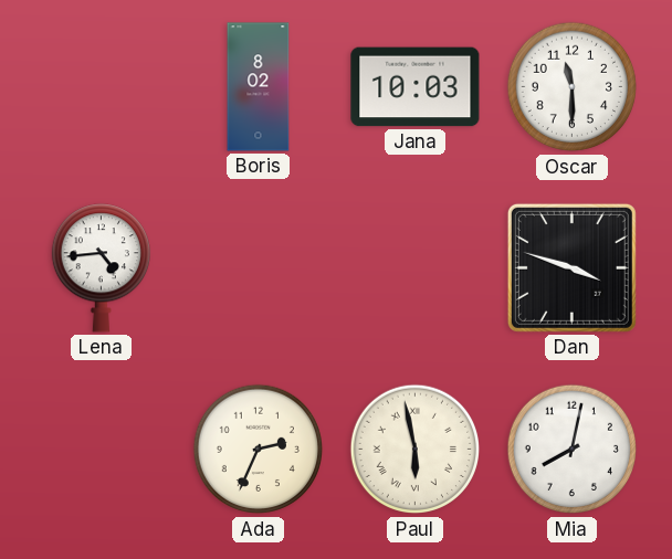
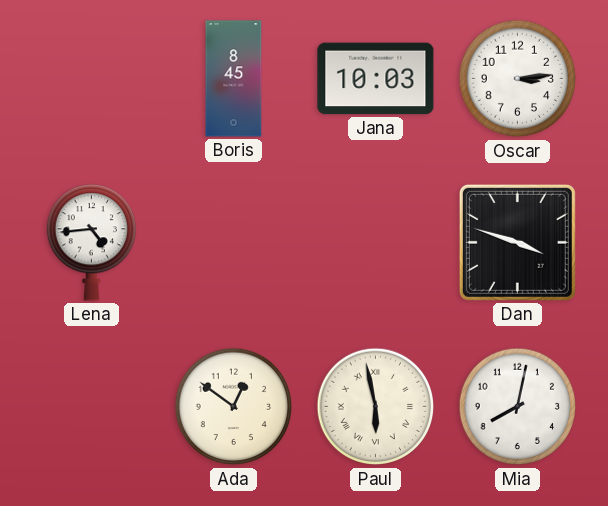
Boris: 8:02 -> 8:45 (234, 79)
Oscar: 11:30 -> 3:14 (518, 79)
Ada: 2:34 -> 12:51 (234, 407)
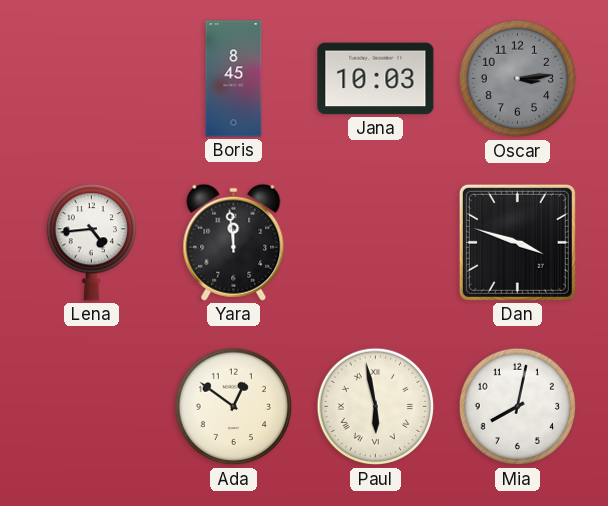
Oscar dial: white -> grey (518, 79)
Yara: none -> 11:59 (234, 242)
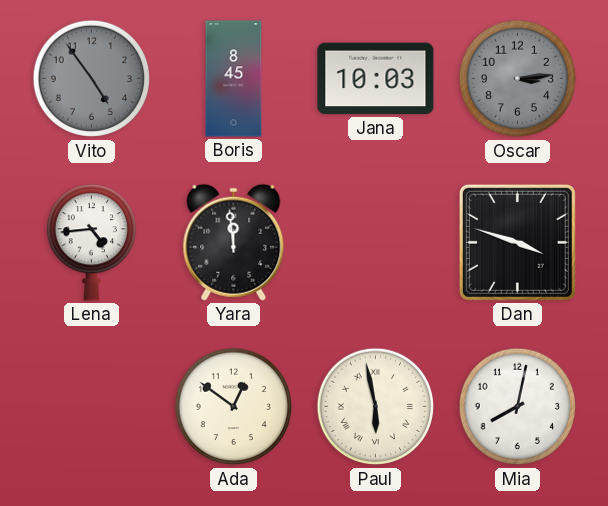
Vito: none -> 4:54 (92, 79)
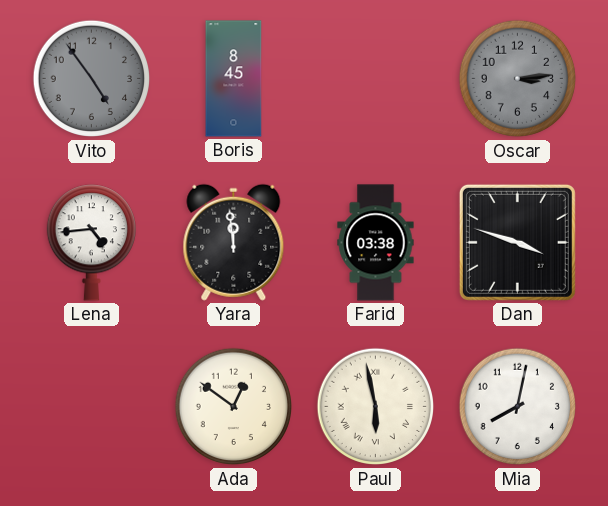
Jana: 10:03 -> none (376, 79)
Farid: none -> 03:38 (376, 243)
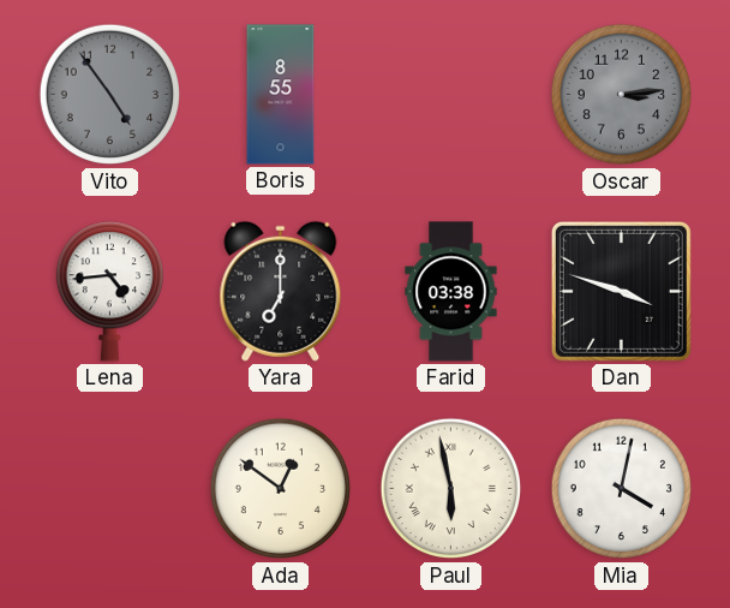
Boris: 8:45 -> 8:55 (281, 95)
Yara: 11:59 -> 7:00 (281, 291)
Mia: 8:02 -> 4:02 (622, 489)
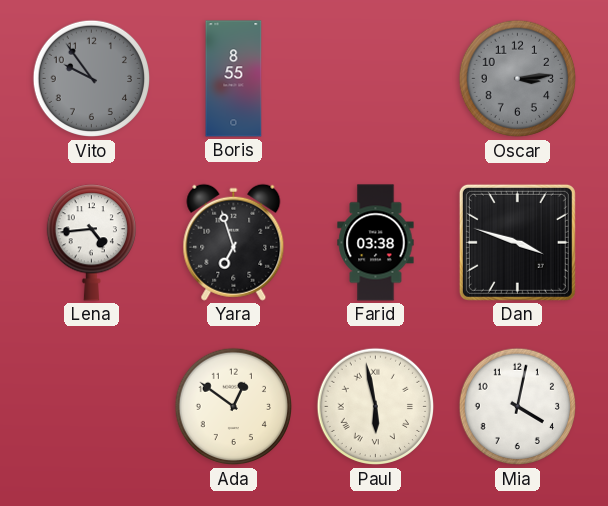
Vito: 4:54 -> 9:54 (92, 79)
Yara: 7:00 -> 6:57 (234, 242)
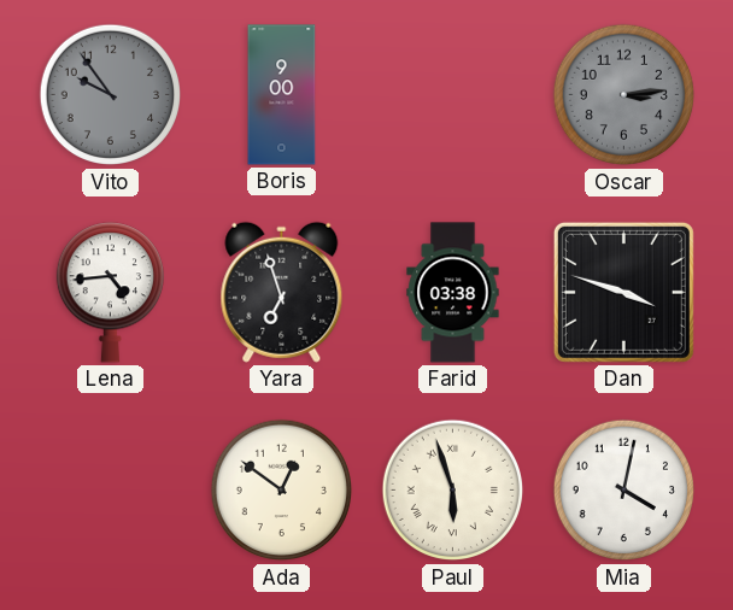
Boris: 8:55 -> 9:00 (282, 95)
Paul: 5:58 -> 5:57 (453, 491)
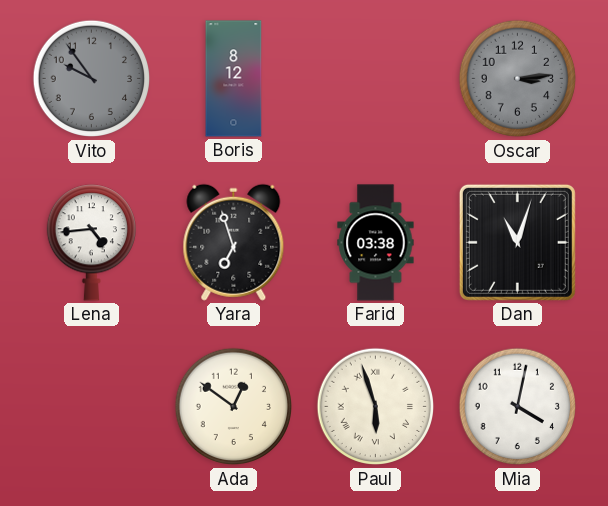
Boris: 9:00 -> 8:12 (234, 79)
Dan: 3:48 -> 11:03 (517, 242)
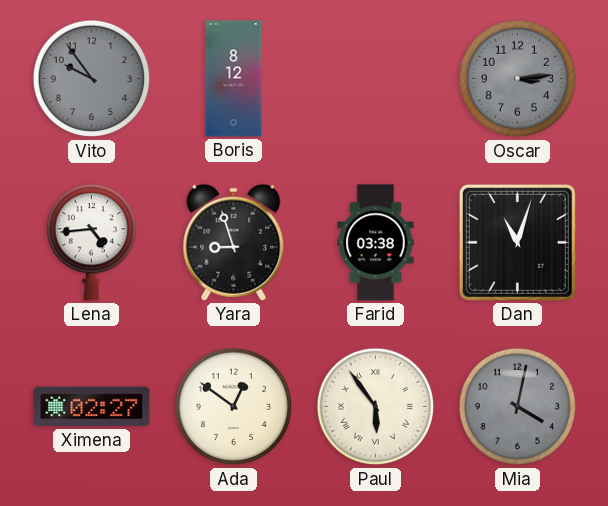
Yara: 6:57 -> 8:57 (234, 242)
Ximena: none -> 02:27 (92, 407)
Paul: 5:57 -> 5:54 (376, 407)
Mia dial: white -> grey (518, 407)
